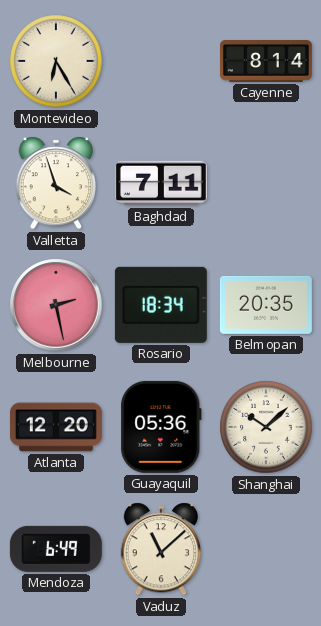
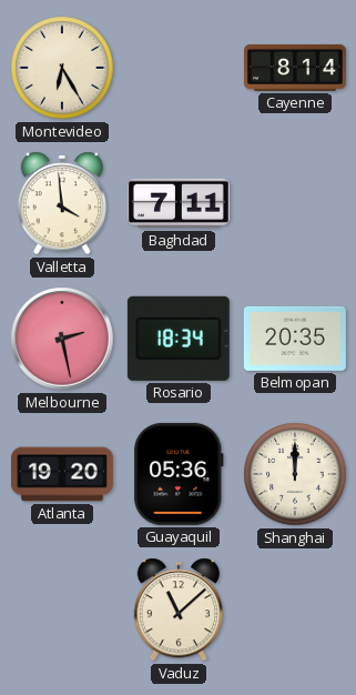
Valletta: 3:57 -> 3:59 (61, 203)
Atlanta: 12:20 -> 19:20 (62, 474)
Shanghai: 10:08 -> 12:00 (295, 474)
Mendoza: 6:49 -> none (56, 549)
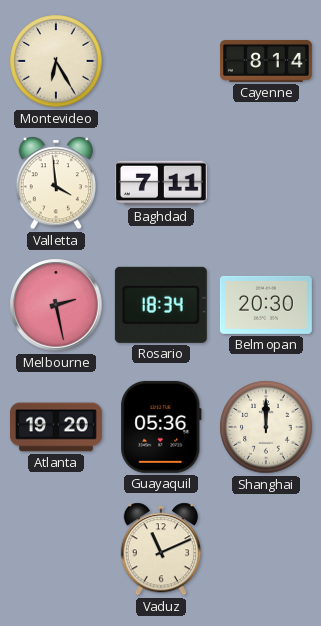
Belmopan: 20:35 -> 20:30 (266, 305)
Vaduz: 11:08 -> 11:11 (160, 549)
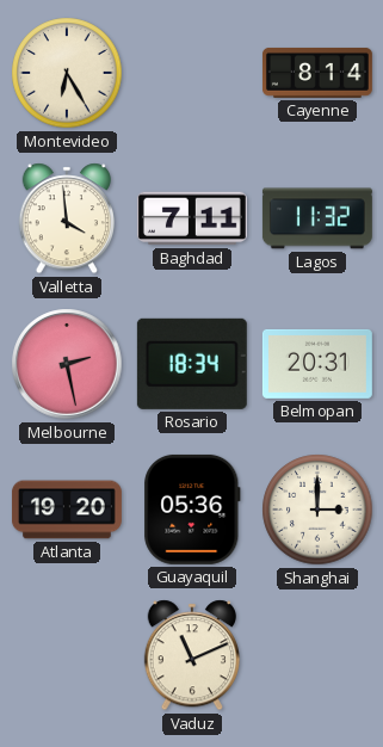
Lagos: none -> 11:32 (317, 218)
Belmopan: 20:30 -> 20:31 (317, 364)
Shanghai: 12:00 -> 3:00 (317, 510)
